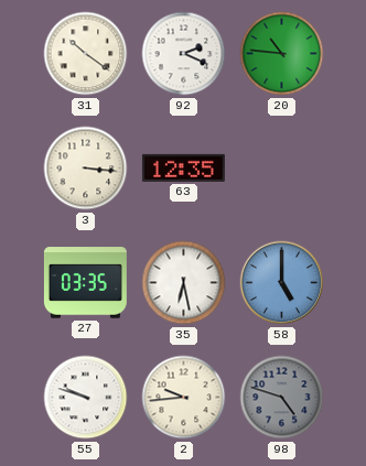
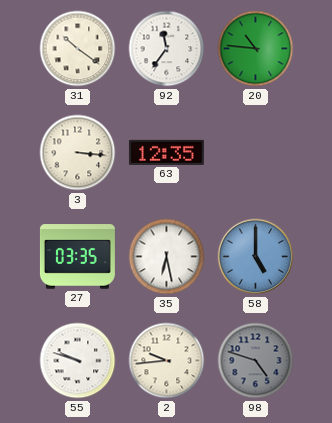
92: 2:19 -> 11:36 (167, 49)
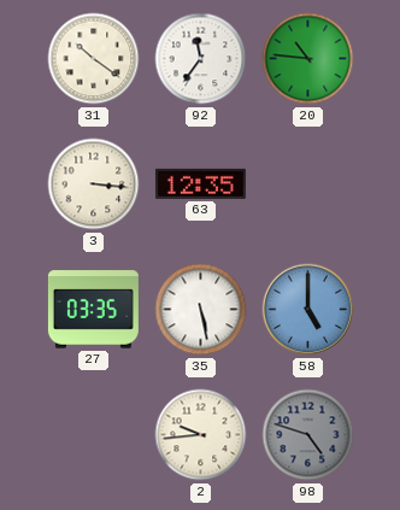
35: 6:28 -> 5:28 (201, 310)
55: 9:48 -> none (78, 361)
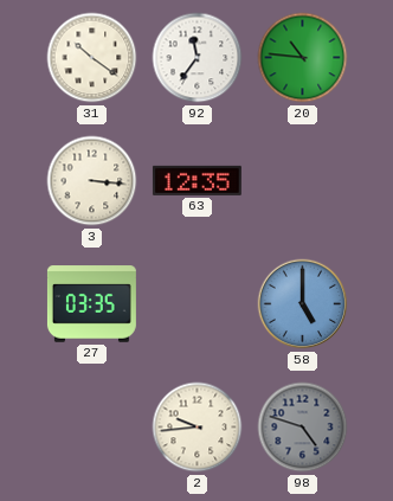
35: 5:28 -> none (201, 310)
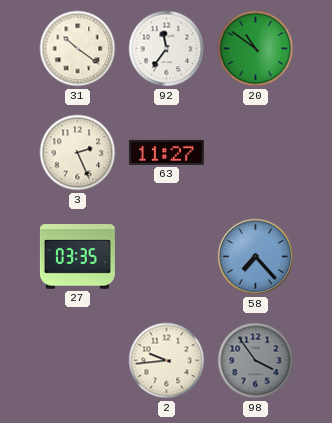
20: 10:46 -> 10:51 (256, 49)
3: 3:16 -> 2:26 (78, 153)
63: 12:35 -> 11:27 (166, 152)
58: 5:00 -> 7:23 (256, 257)
98: 4:48 -> 3:54 (256, 361)
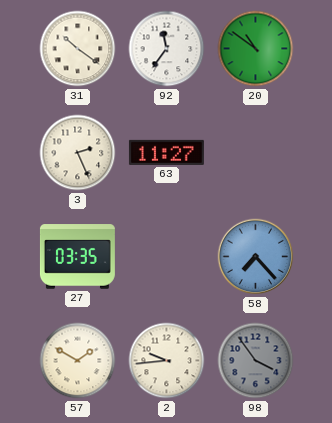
57: none -> 1:50 (78, 361)
